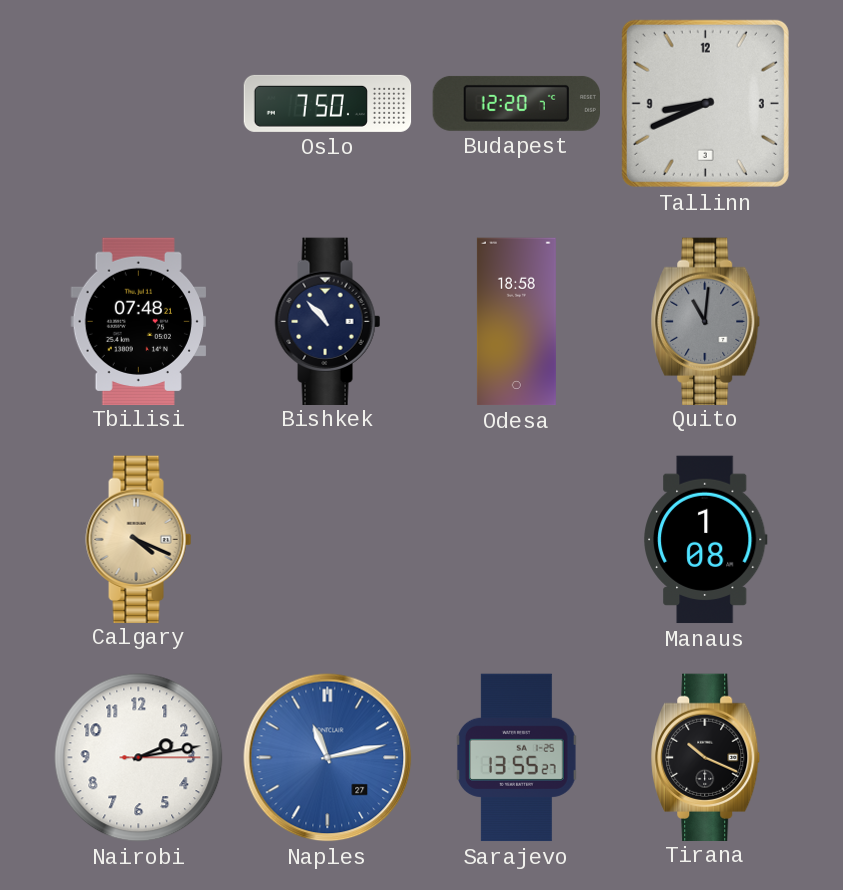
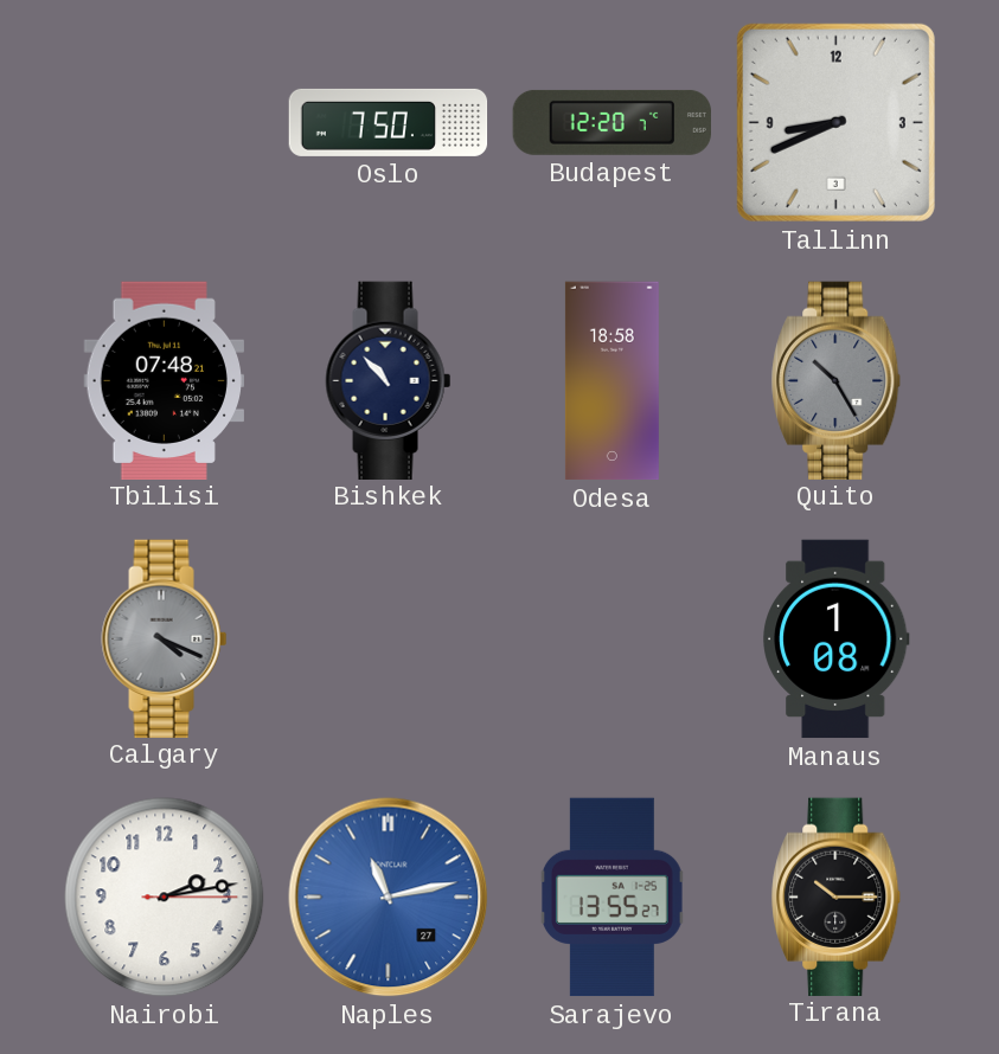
Quito: 11:01 -> 10:25 (837, 380)
Calgary dial: champagne -> grey (165, 638)
Tirana: 10:19 -> 10:15 (837, 896)
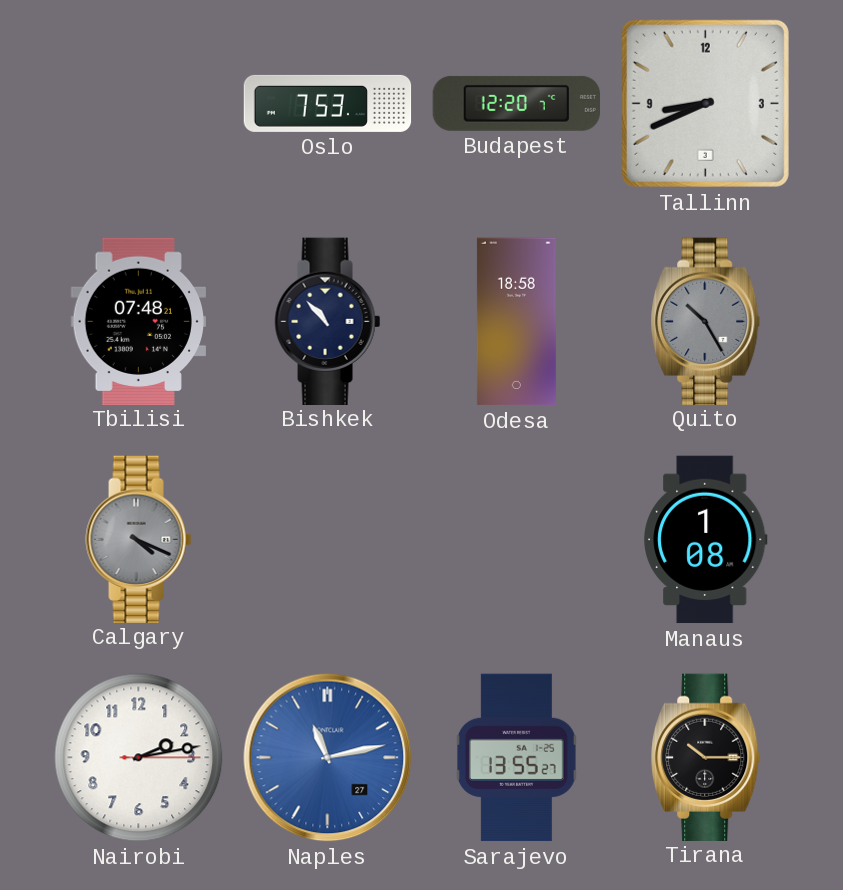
Oslo: 7:50 -> 7:53 (328, 103)
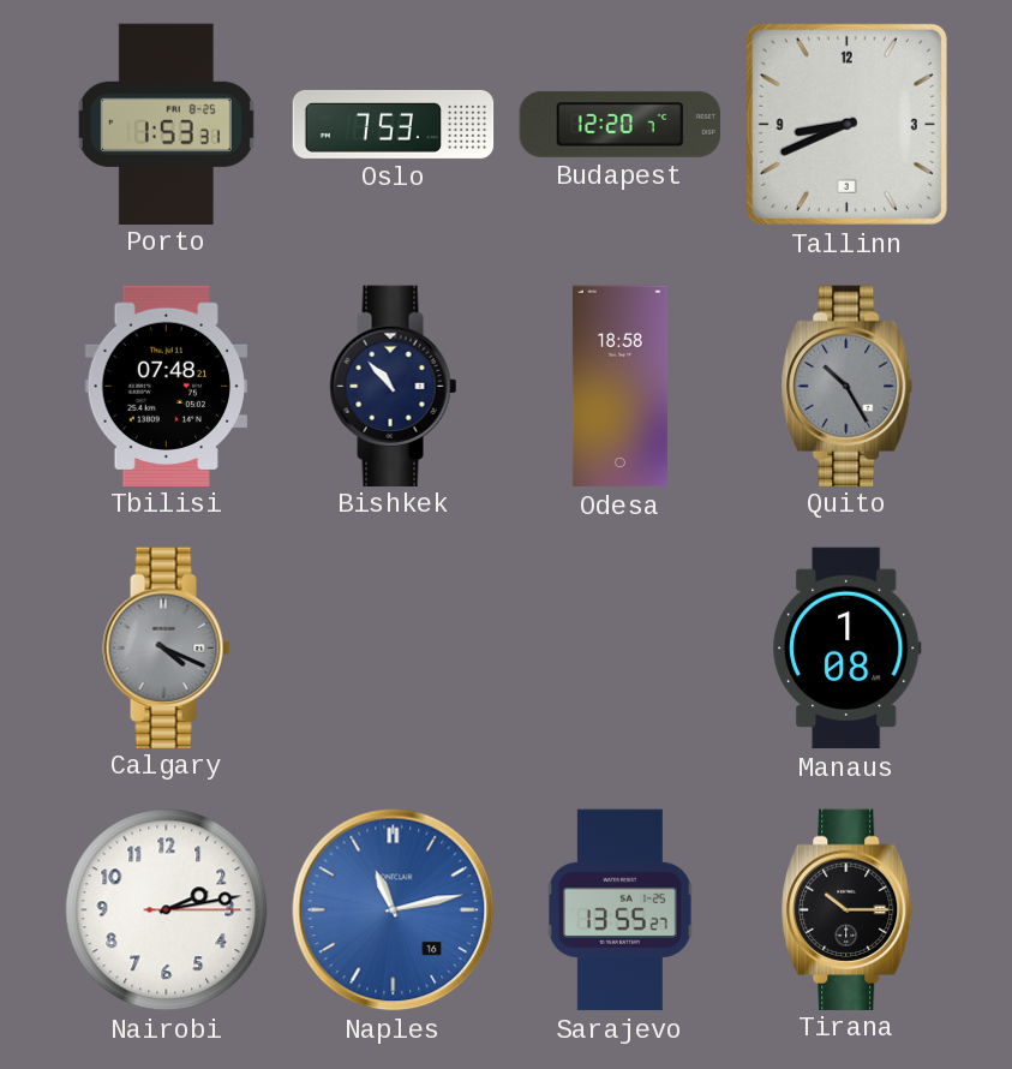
Porto: none -> 1:53 (166, 124)
Naples date: 27 -> 16 (394, 910)
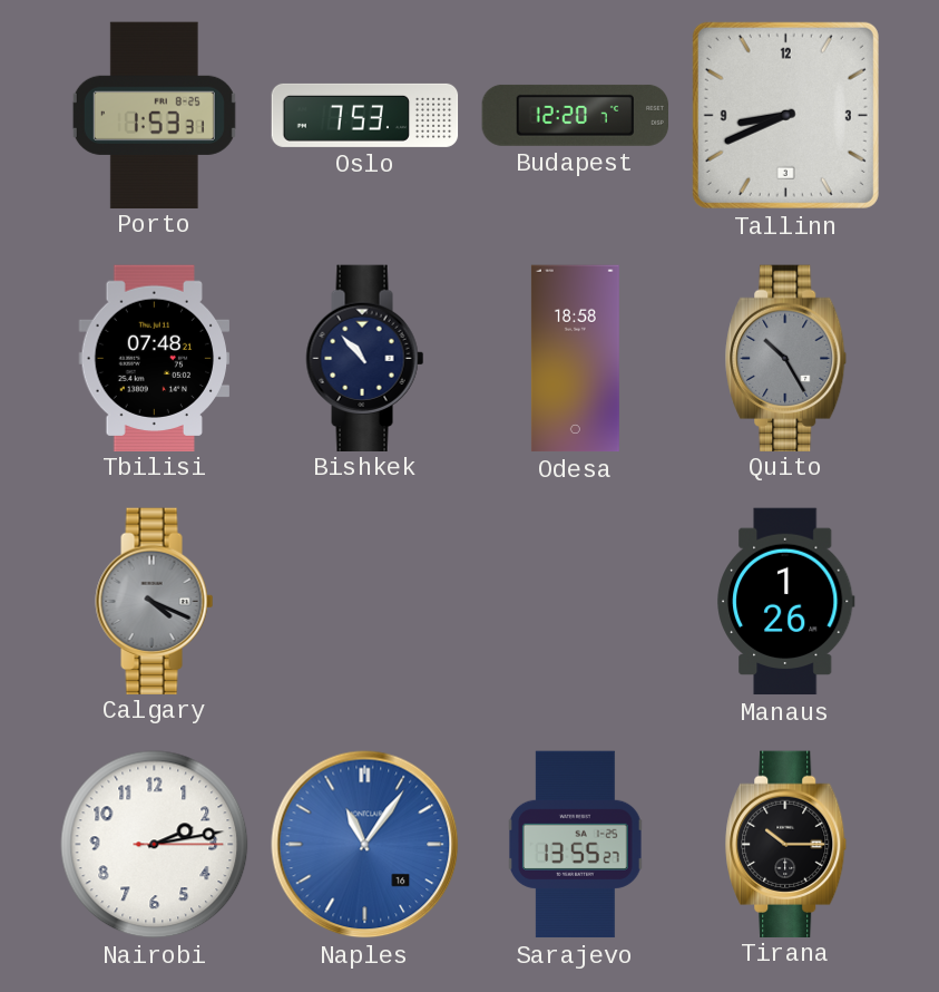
Manaus: 1:08 -> 1:26 (786, 602)
Naples: 11:13 -> 11:06 (365, 845)
